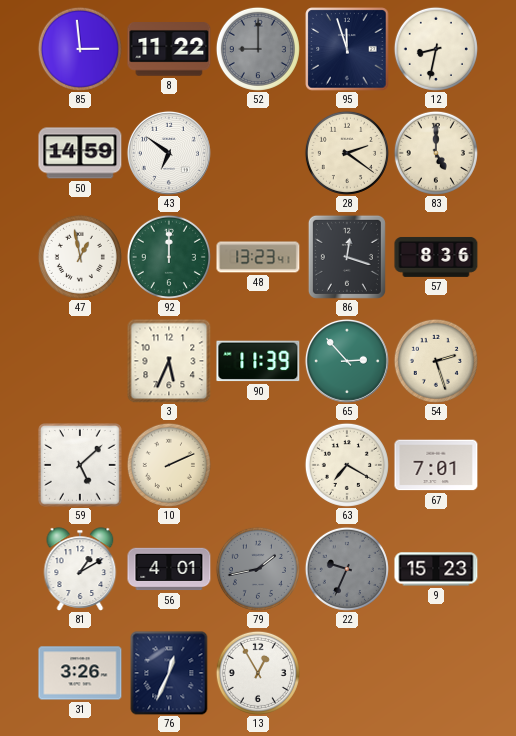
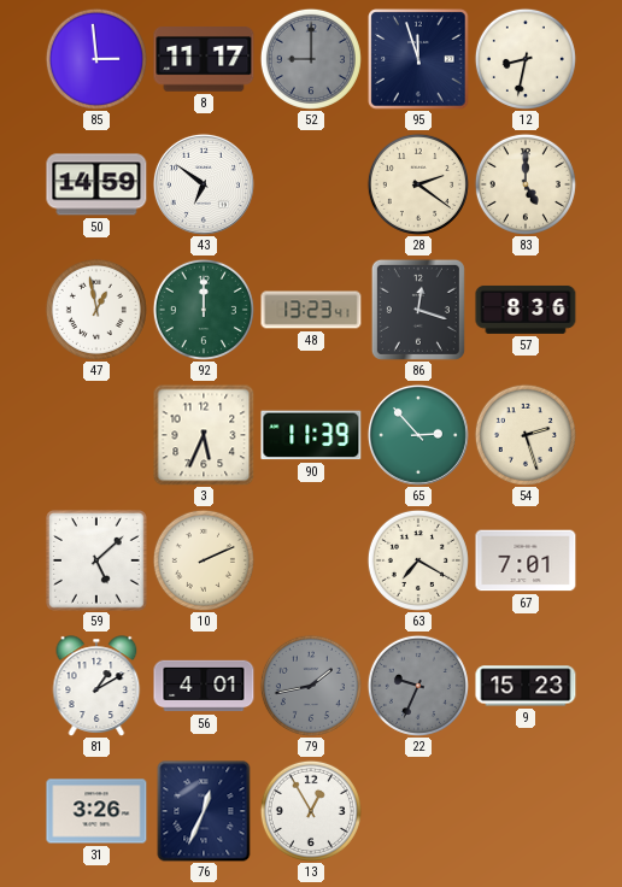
8: 11:22 -> 11:17 (204, 59)
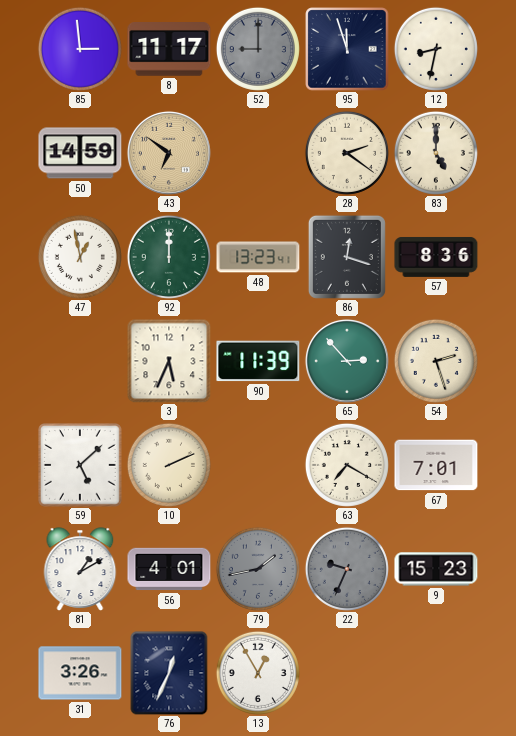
43 dial: white -> champagne (169, 153)
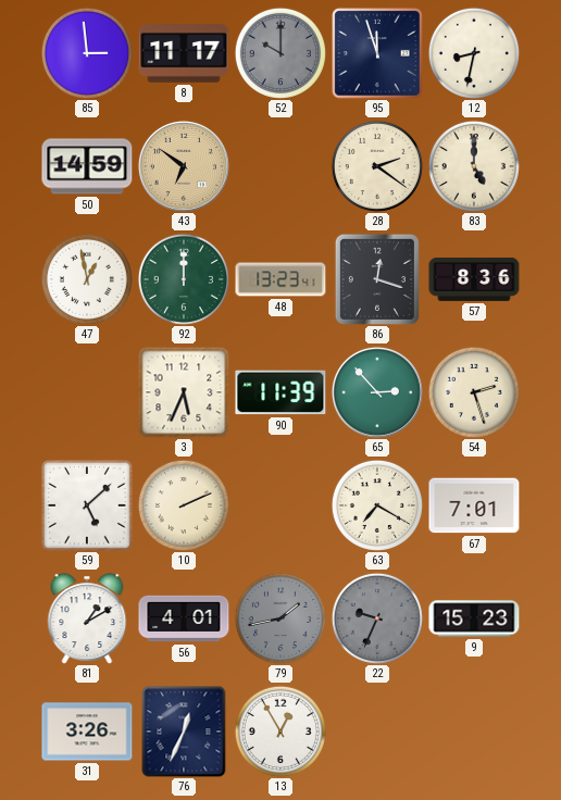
52: 9:00 -> 10:00 (280, 53)
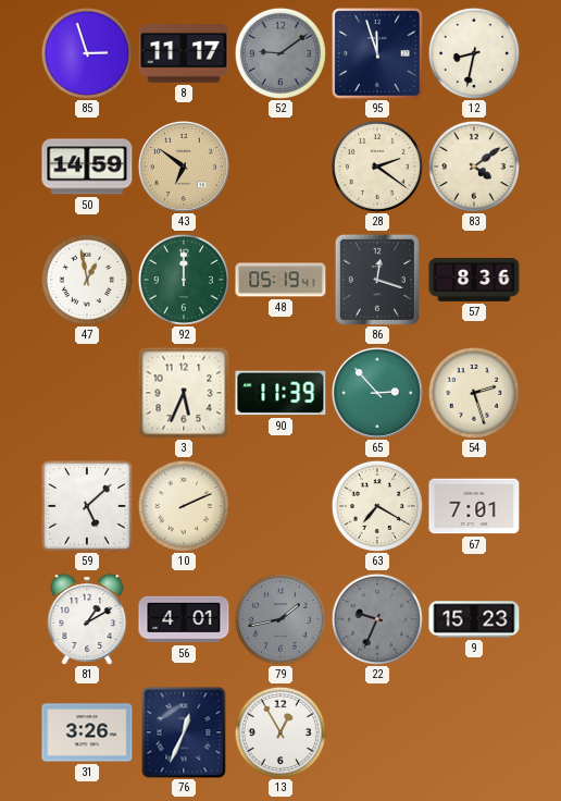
85: 2:59 -> 2:57 (87, 53)
52: 10:00 -> 9:09 (280, 53)
83: 5:00 -> 4:09 (474, 167)
48: 13:23 -> 05:19 (280, 280)
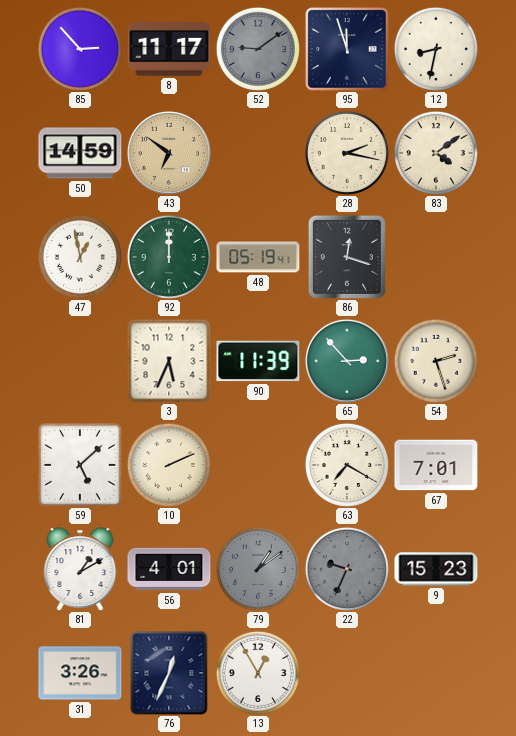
85: 2:57 -> 2:53 (80, 49)
28: 2:21 -> 2:17 (347, 153)
57: 8:36 -> none (474, 280)
79: 1:43 -> 1:09 (258, 569)
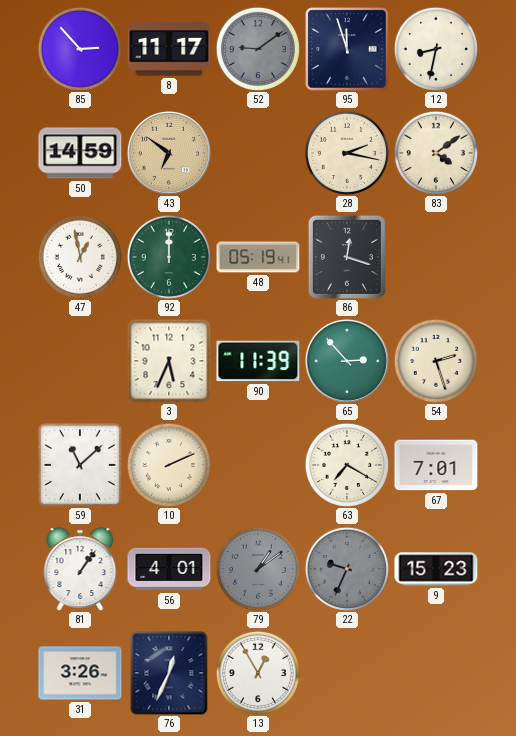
59: 5:08 -> 11:08 (81, 466)
81: 1:10 -> 1:06 (80, 569)
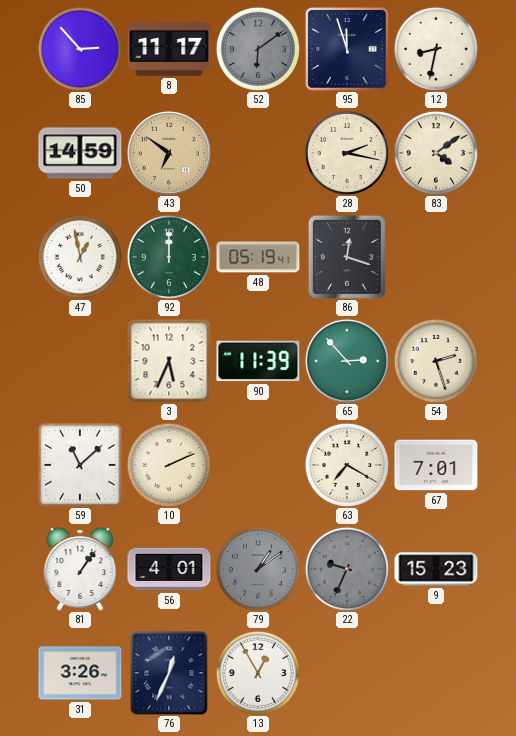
52: 9:09 -> 6:09 (258, 49)
